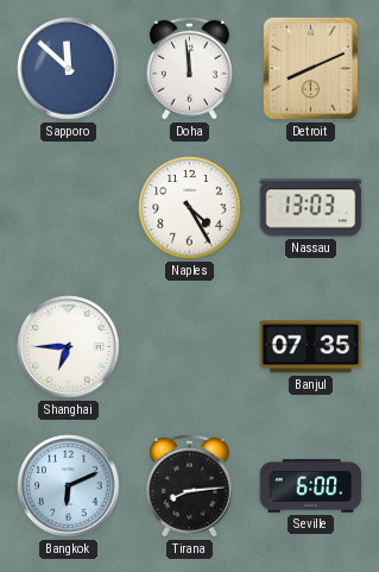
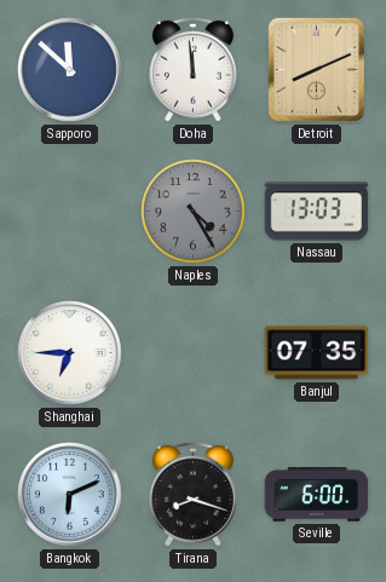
Naples dial: white -> grey (194, 212)
Tirana: 8:14 -> 8:18 (192, 494)
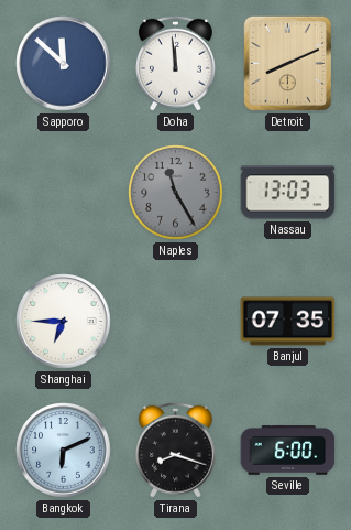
Naples: 4:25 -> 11:25 (176, 193)
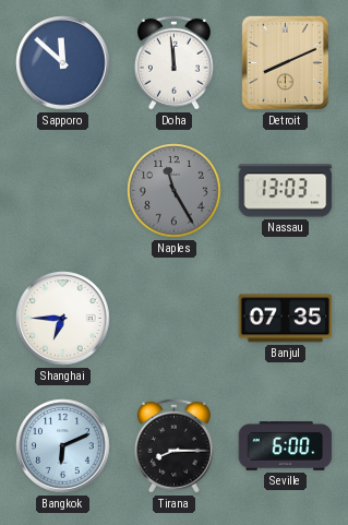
Tirana: 8:18 -> 8:15 (173, 445)
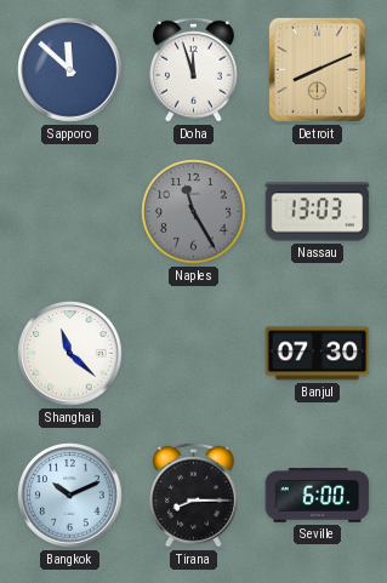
Doha: 11:59 -> 11:57 (193, 69)
Shanghai: 6:45 -> 11:22 (70, 354)
Banjul: 07:35 -> 07:30 (318, 354)
Bangkok: 6:11 -> 10:11 (70, 496)
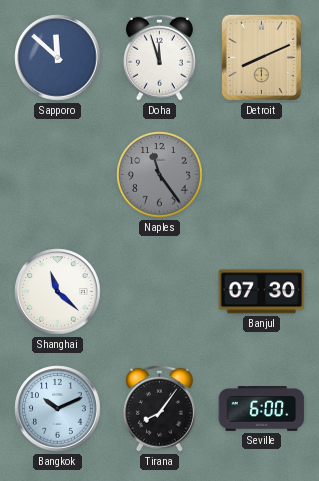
Naples: 11:25 -> 11:24 (160, 175)
Nassau: 13:03 -> none (318, 212)
Tirana: 8:15 -> 8:06 (159, 408)
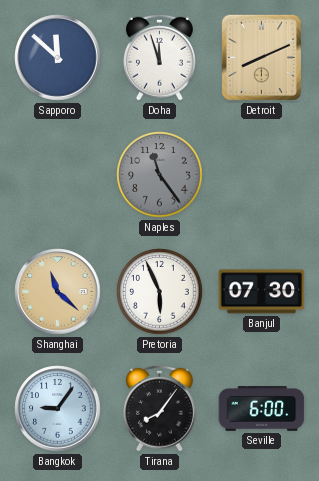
Shanghai dial: white -> champagne (58, 292)
Pretoria: none -> 5:56 (160, 292)
Bangkok: 10:11 -> 9:06 (58, 409)
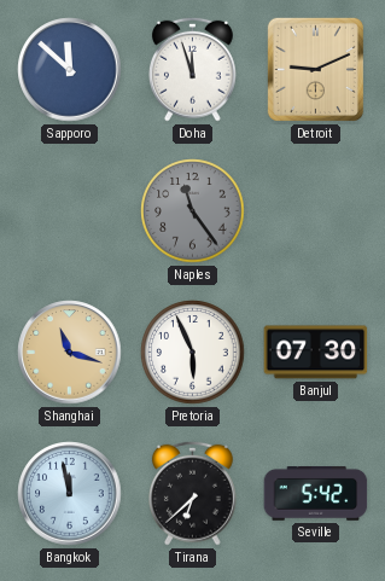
Detroit: 8:11 -> 9:11 (315, 69)
Shanghai: 11:22 -> 11:18 (70, 353)
Bangkok: 9:06 -> 11:58 (70, 494)
Tirana: 8:06 -> 6:38 (192, 493)
Seville: 6:00 -> 5:42 (316, 494)
